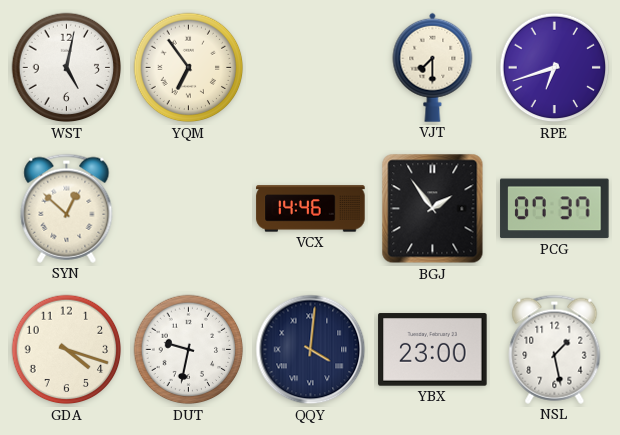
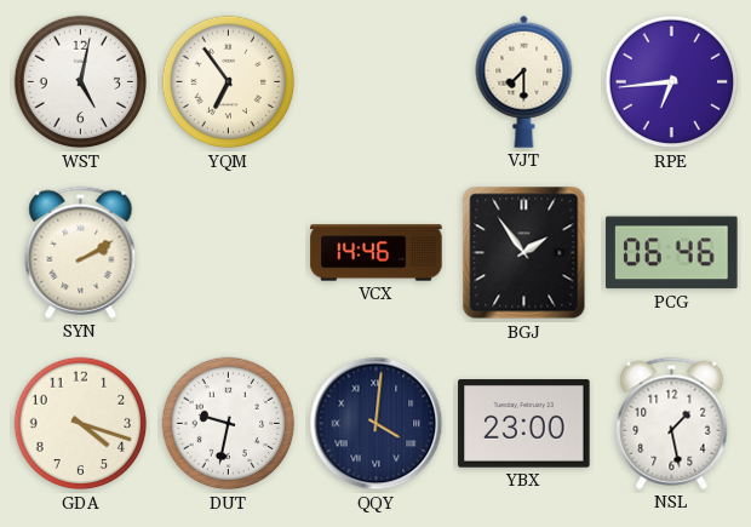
RPE: 6:42 -> 6:44 (672, 82)
SYN: 12:52 -> 2:10 (81, 252)
PCG: 07:37 -> 06:46 (672, 253)
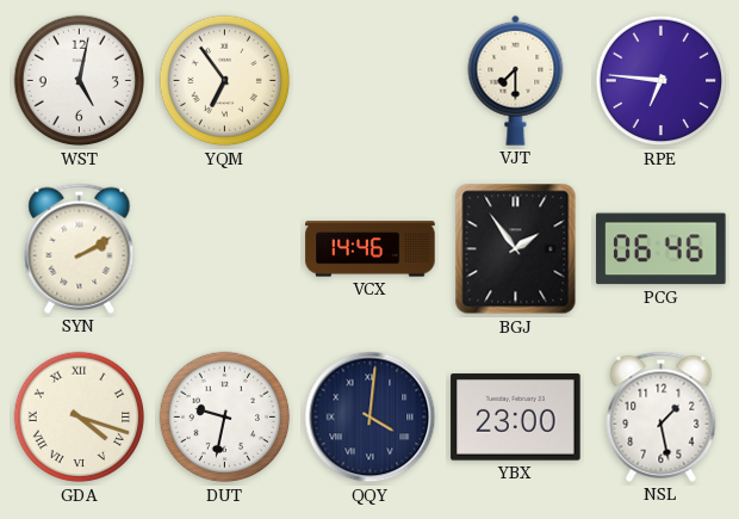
RPE: 6:44 -> 6:46 (662, 81)
GDA numerals: Arabic -> Roman (80, 418)
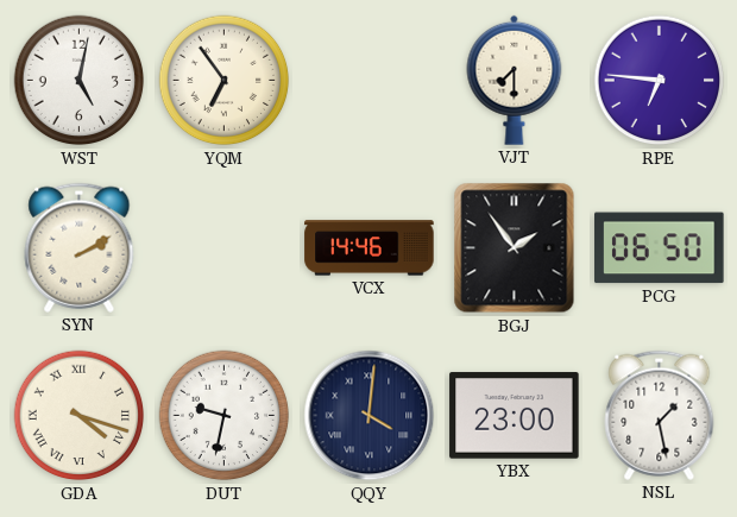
PCG: 06:46 -> 06:50 (660, 248)
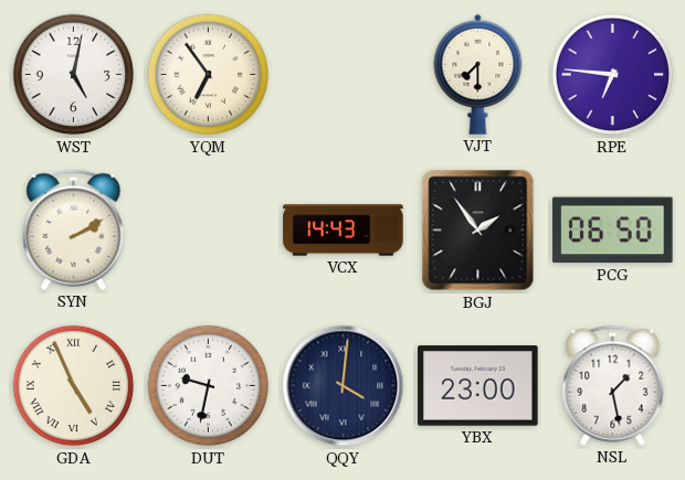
VCX: 14:46 -> 14:43 (344, 231)
GDA: 4:18 -> 4:56 (74, 386)
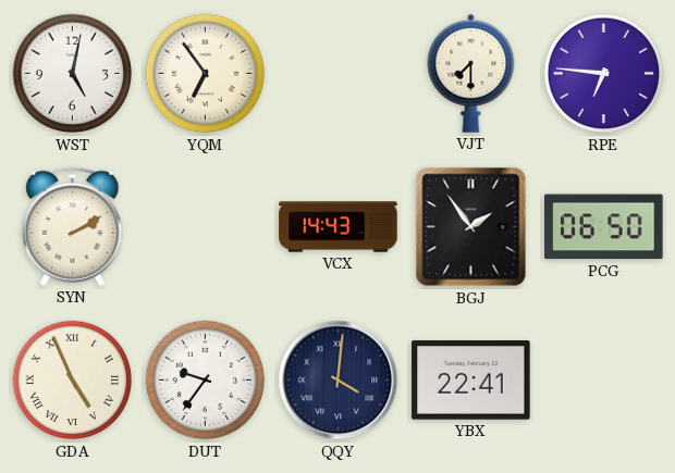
DUT: 9:32 -> 9:36 (206, 381)
YBX: 23:00 -> 22:41 (471, 381)
NSL: 1:28 -> none (613, 385)
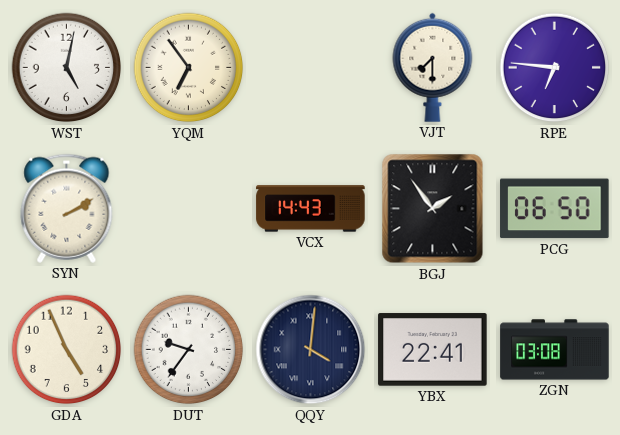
GDA numerals: Roman -> Arabic (67, 350)
ZGN: none -> 03:08 (555, 350)
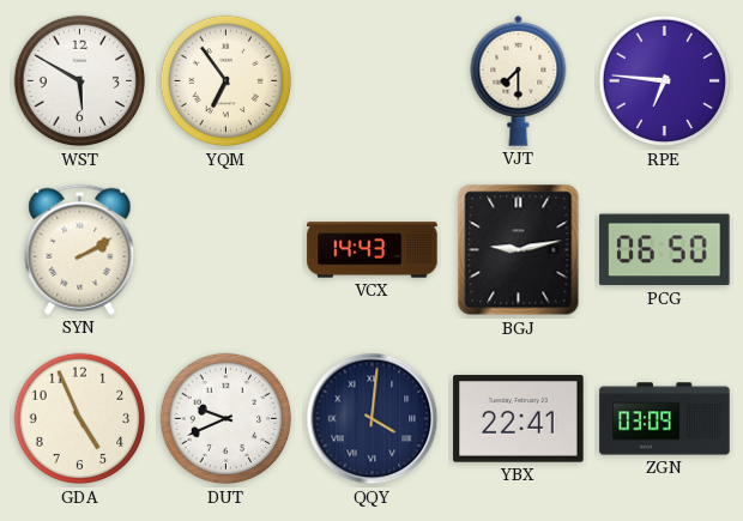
WST: 5:02 -> 5:50 (80, 81)
BGJ: 1:54 -> 9:13 (519, 250)
DUT: 9:36 -> 9:41 (226, 419)
ZGN: 03:08 -> 03:09 (665, 419)
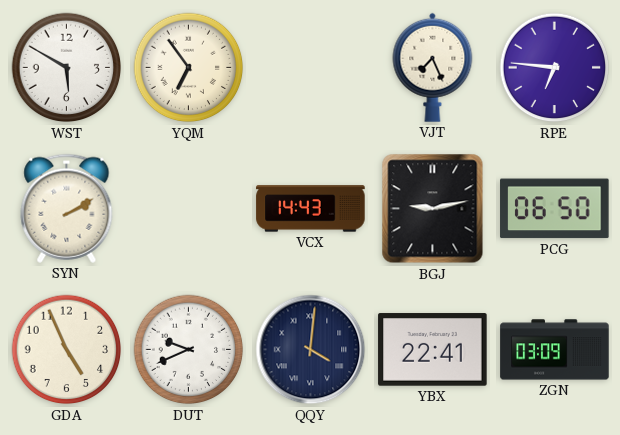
VJT: 7:30 -> 7:26 (433, 67)
